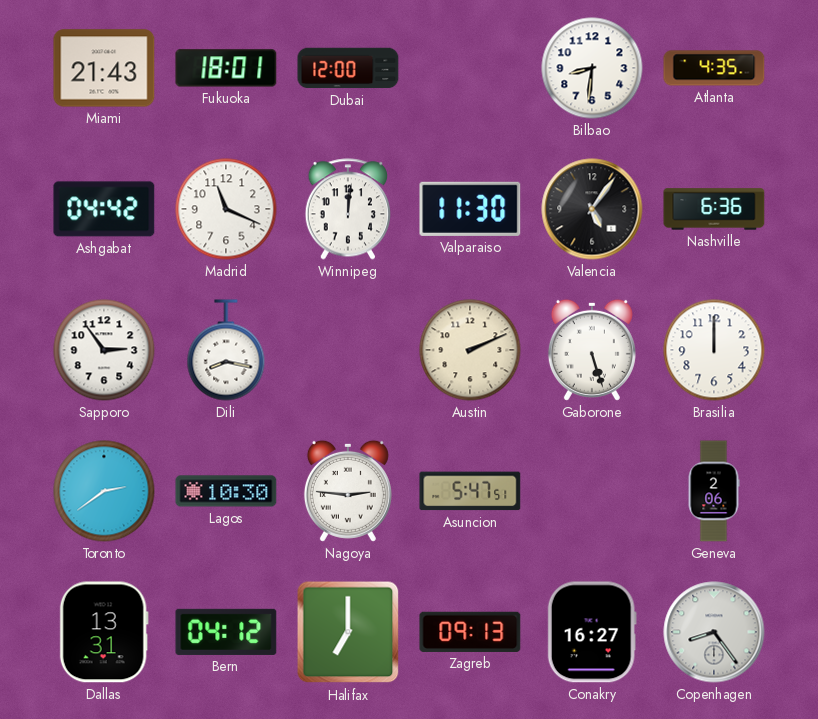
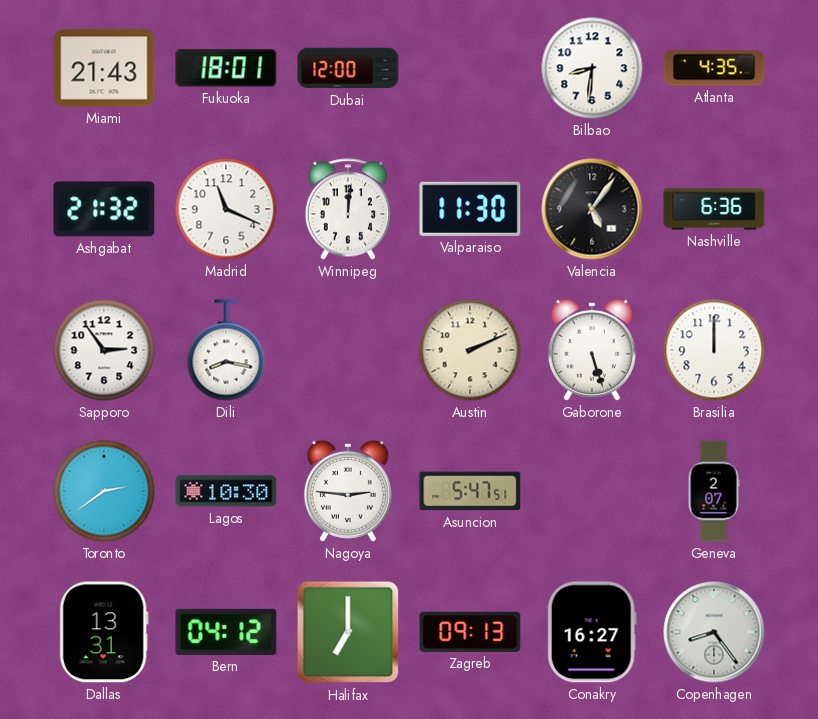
Ashgabat: 04:42 -> 21:32 (104, 209)
Geneva: 2:06 -> 2:07 (714, 491)
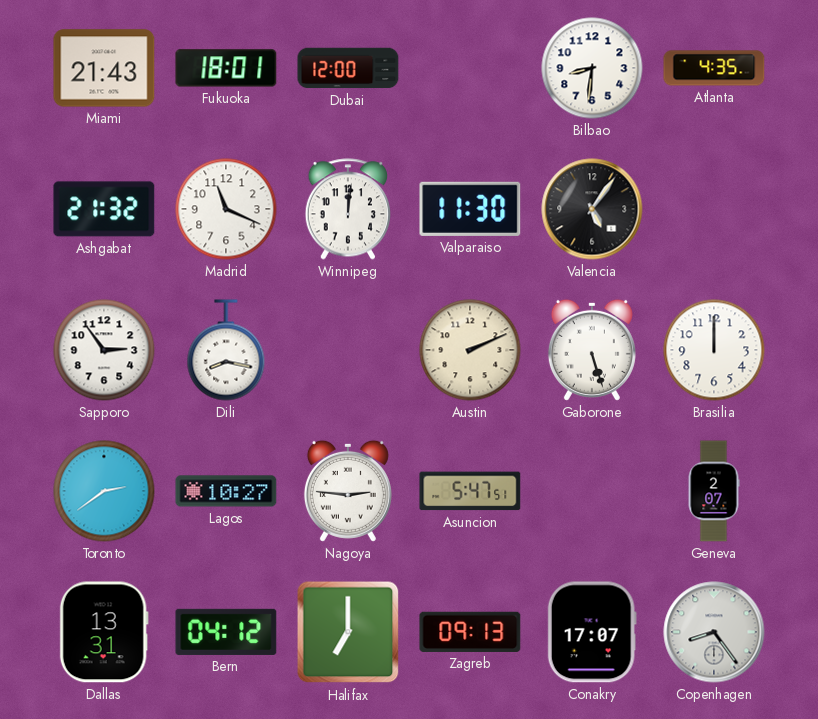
Nashville: 6:36 -> none (714, 209)
Lagos: 10:30 -> 10:27 (226, 491)
Conakry: 16:27 -> 17:07 (592, 632)
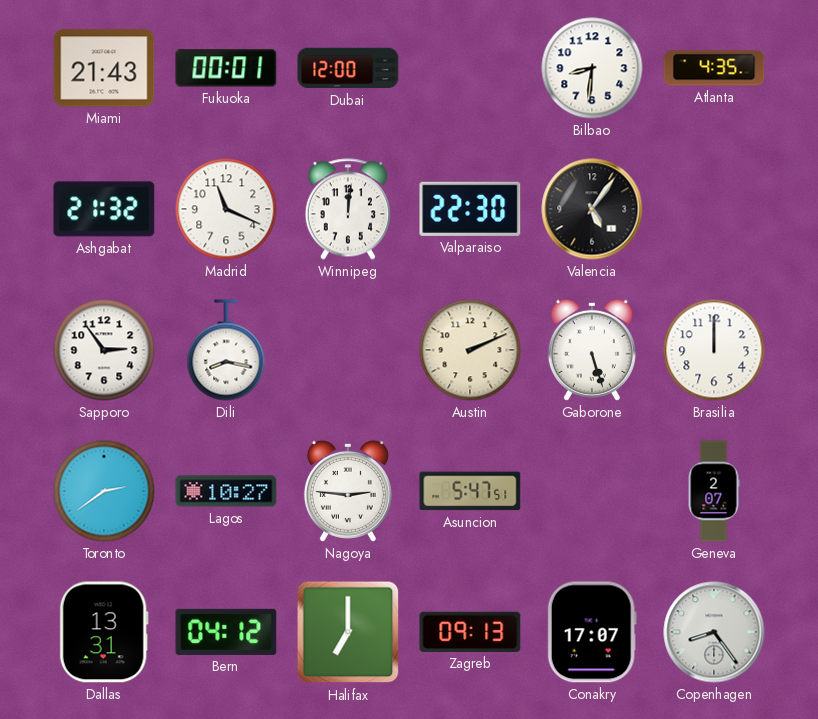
Fukuoka: 18:01 -> 00:01 (226, 68)
Valparaiso: 11:30 -> 22:30 (470, 209)
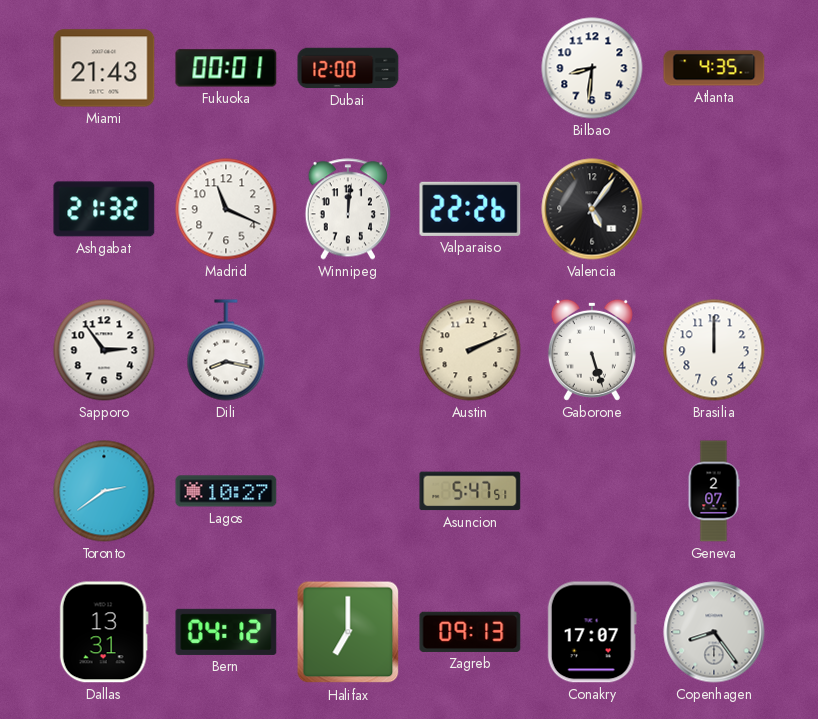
Valparaiso: 22:30 -> 22:26 (470, 209)
Nagoya: 2:46 -> none (348, 491)
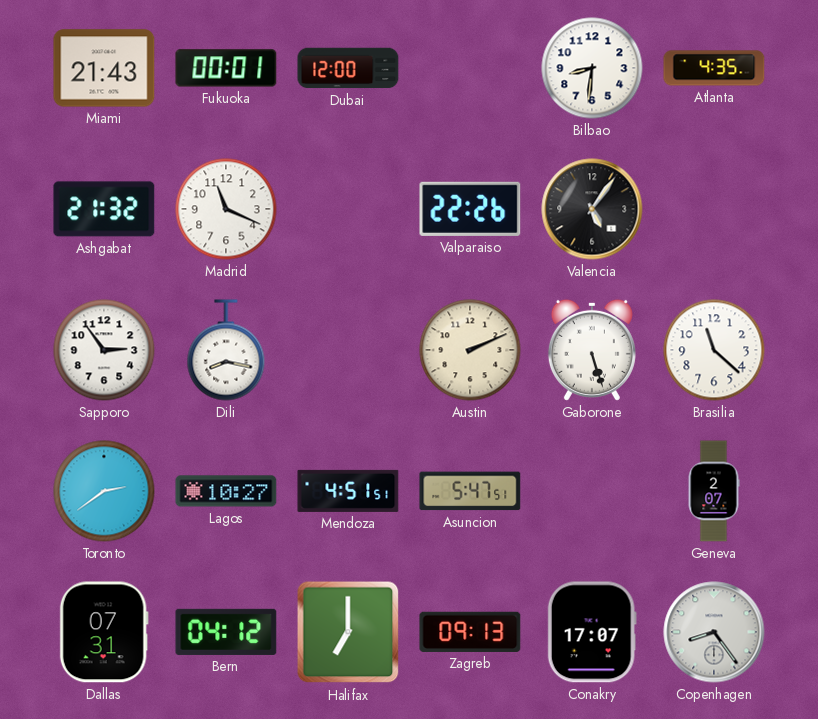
Winnipeg: 12:01 -> none (347, 209)
Brasilia: 12:00 -> 11:22 (714, 350)
Mendoza: none -> 4:51 (348, 491)
Dallas: 13:31 -> 07:31 (104, 632)
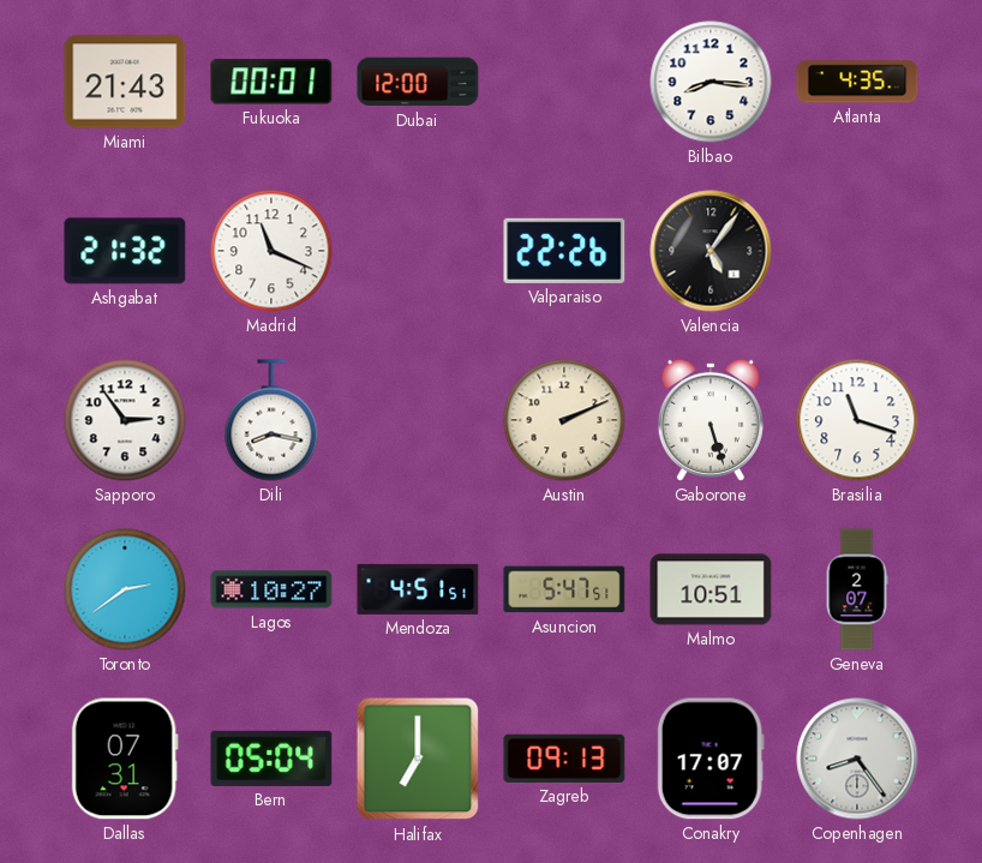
Bilbao: 8:31 -> 8:16 (711, 82)
Brasilia: 11:22 -> 11:18 (857, 420)
Malmo: none -> 10:51 (711, 589)
Bern: 04:12 -> 05:04 (271, 759)
